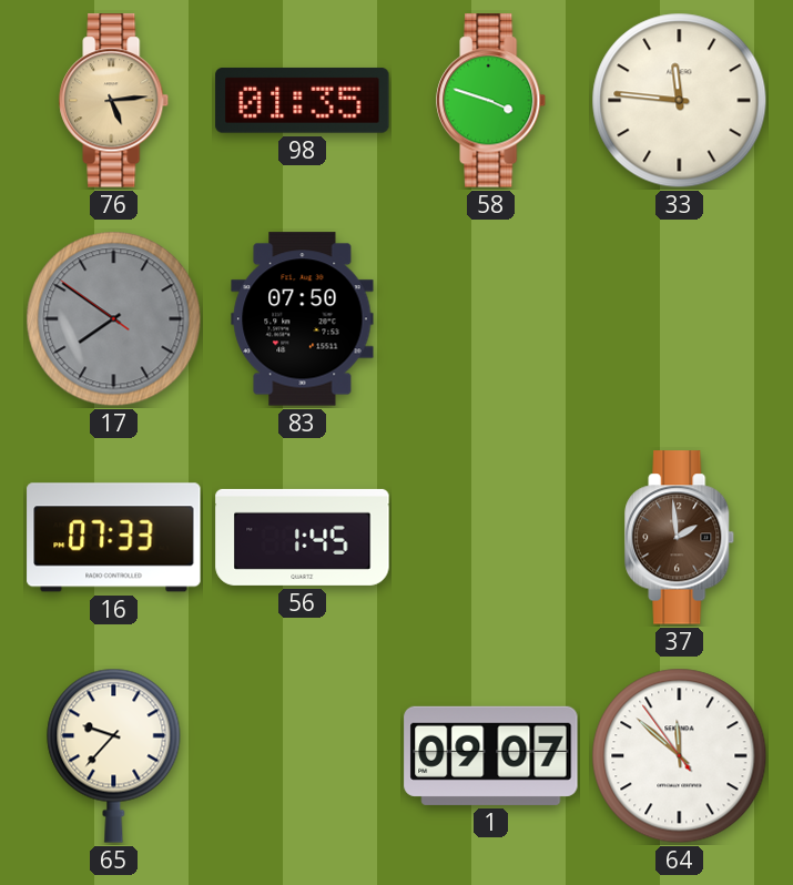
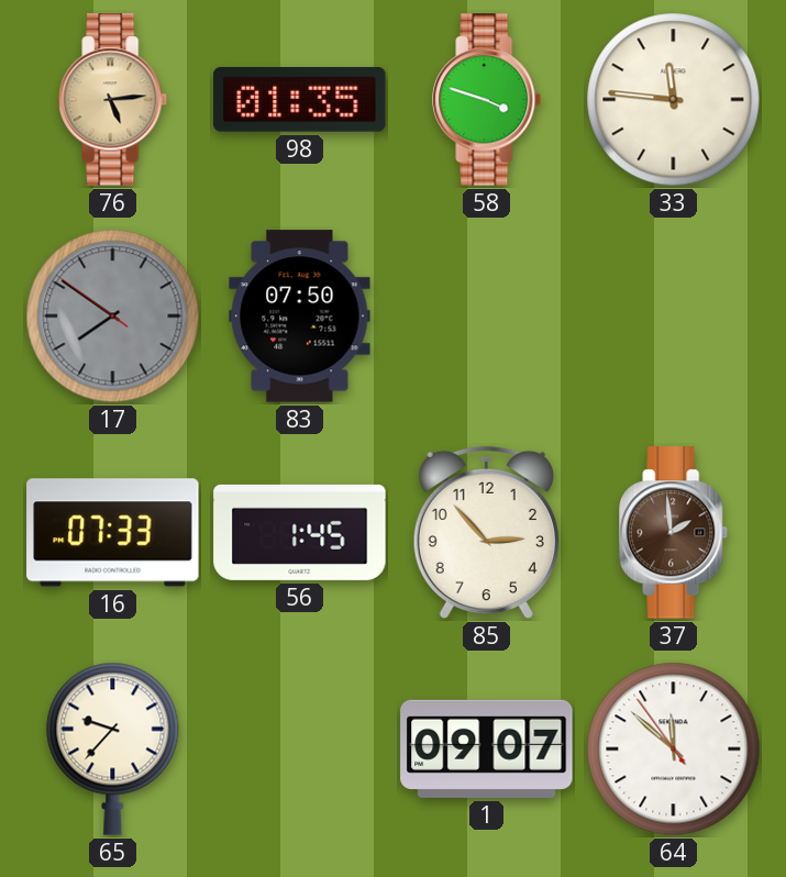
85: none -> 2:53 (486, 533)
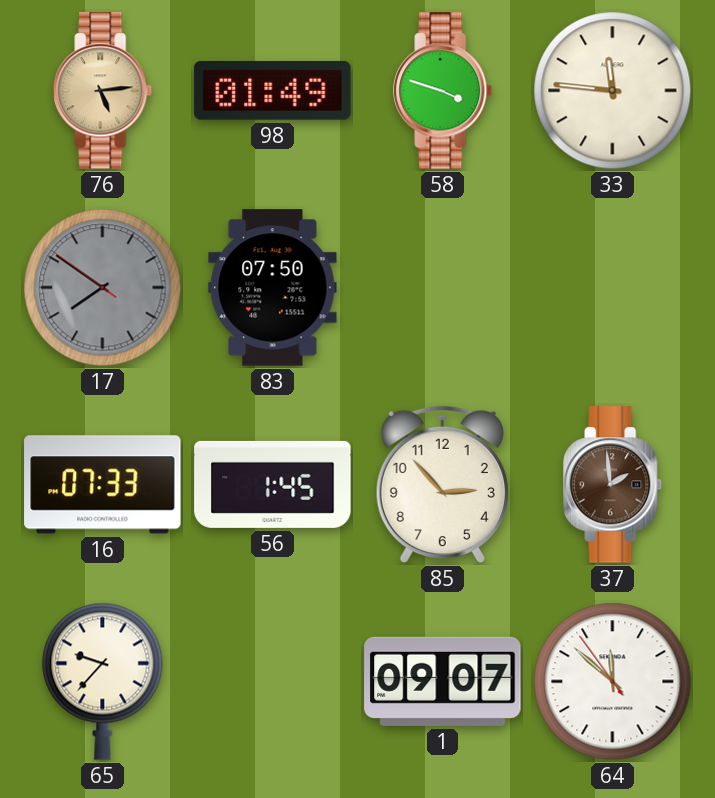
98: 01:35 -> 01:49 (273, 90)
